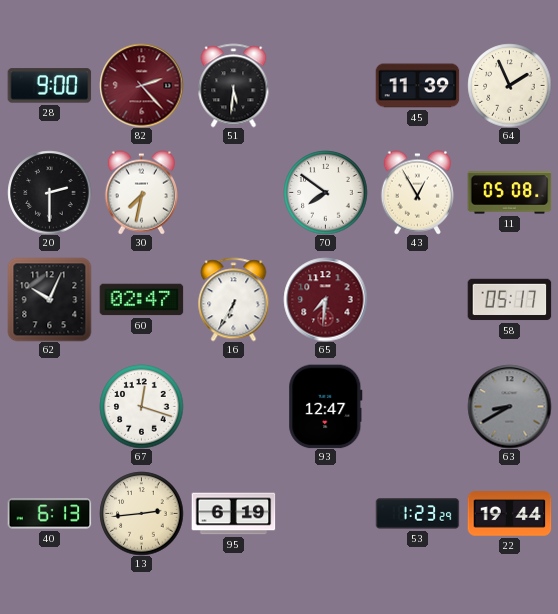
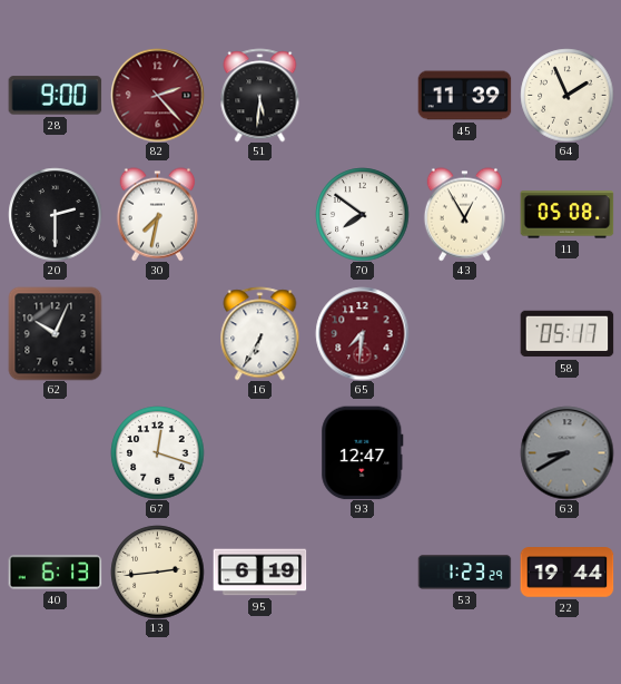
60: 02:47 -> none (141, 300)
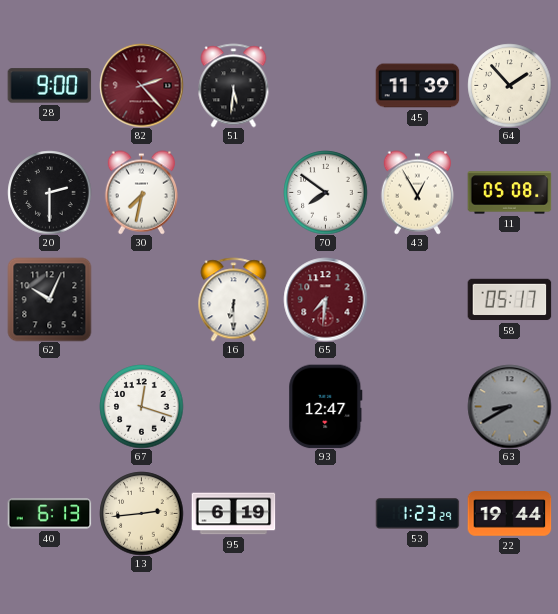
64: 1:56 -> 1:53 (509, 85)
16: 6:35 -> 6:30 (234, 299)
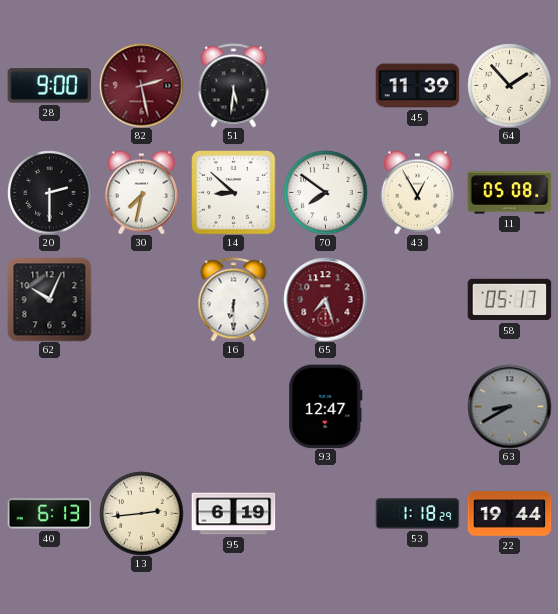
82: 2:23 -> 2:28 (141, 85)
14: none -> 8:52 (233, 192)
65: 7:31 -> 7:27 (325, 299)
67: 12:18 -> none (141, 406)
53: 1:23 -> 1:18 (417, 514)
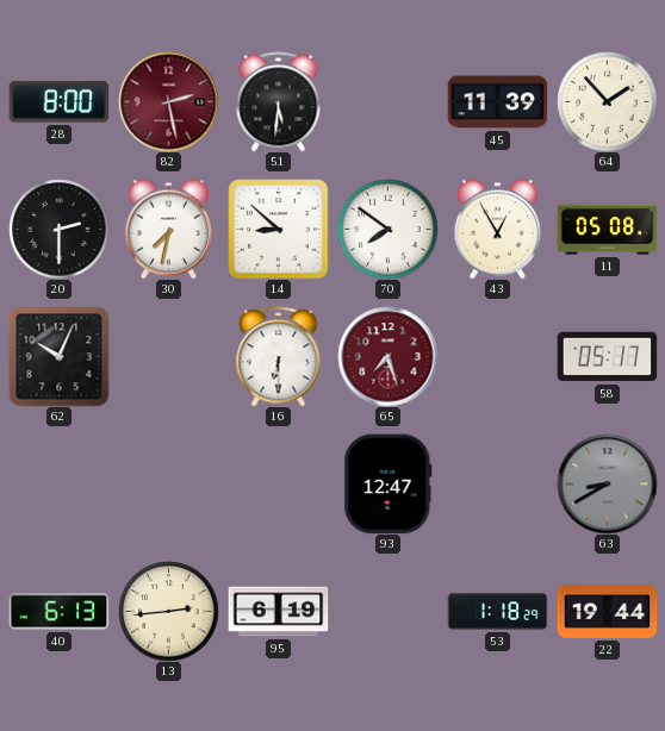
28: 9:00 -> 8:00 (58, 102)
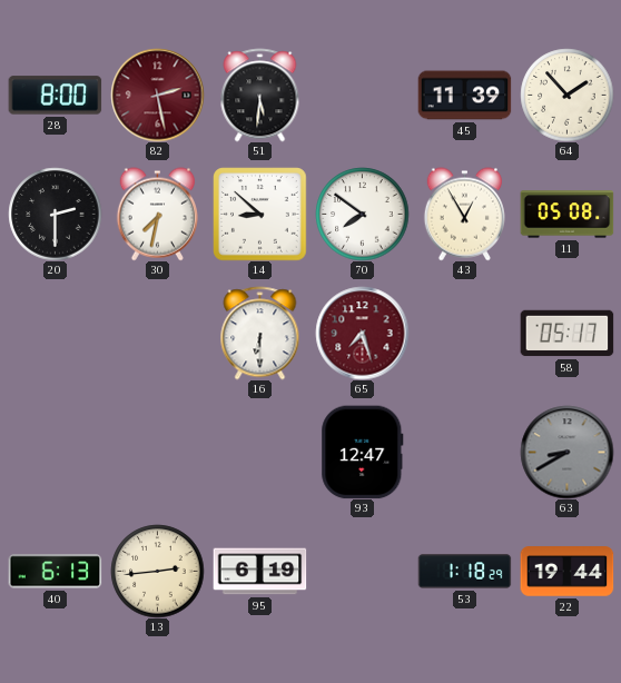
62: 10:04 -> none (58, 356)
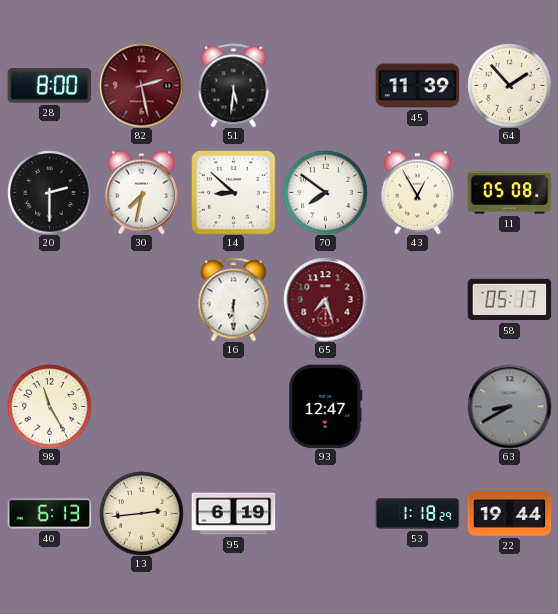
98: none -> 11:25 (49, 406)
